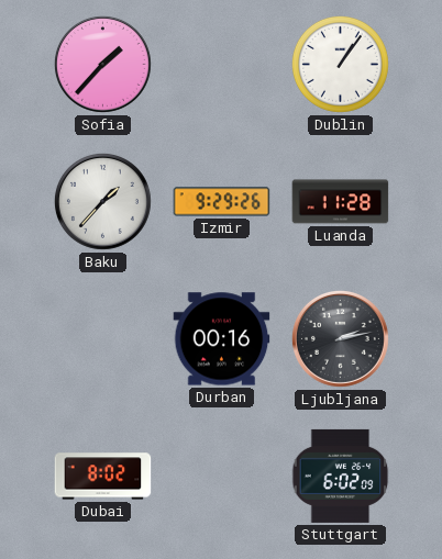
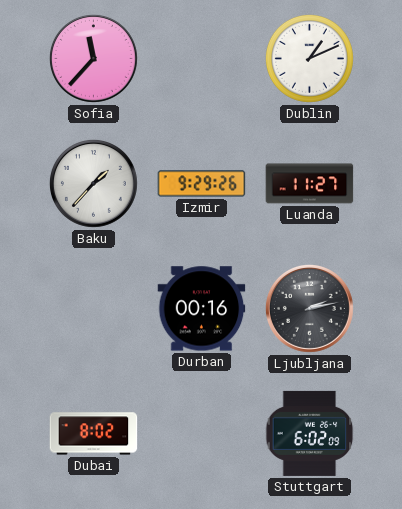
Sofia: 1:37 -> 11:37 (93, 58)
Dublin: 1:06 -> 1:11 (309, 58)
Luanda: 11:28 -> 11:27 (310, 184)
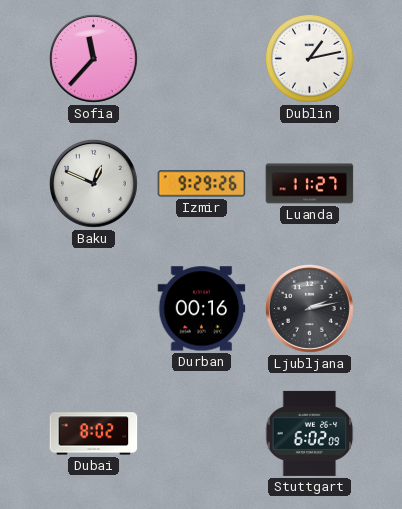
Dublin: 1:11 -> 1:13 (309, 58)
Baku: 1:37 -> 12:49 (93, 183)
